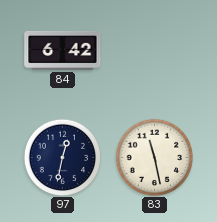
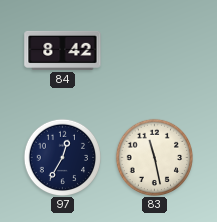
84: 6:42 -> 8:42 (63, 50)
97: 12:32 -> 12:35 (62, 157)
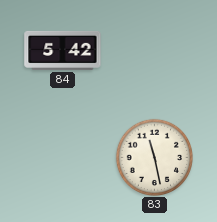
84: 8:42 -> 5:42 (63, 50)
97: 12:35 -> none (62, 157)
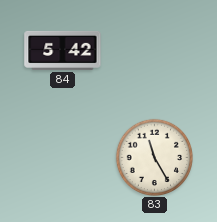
83: 11:28 -> 11:25 (154, 157)
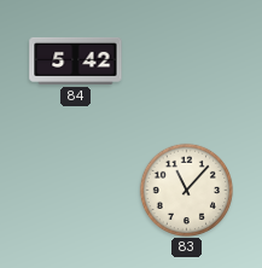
83: 11:25 -> 11:07 (186, 190)
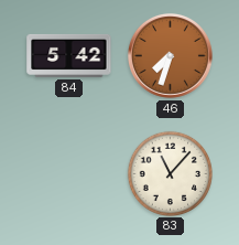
46: none -> 7:33 (170, 55)
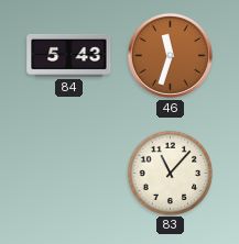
84: 5:42 -> 5:43 (69, 55)
46: 7:33 -> 11:33 (170, 55)
